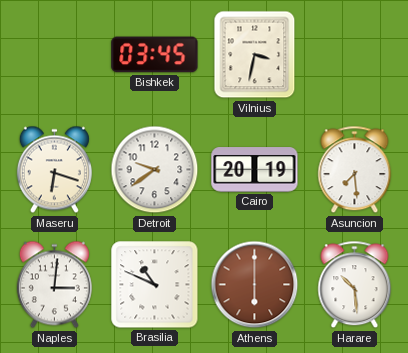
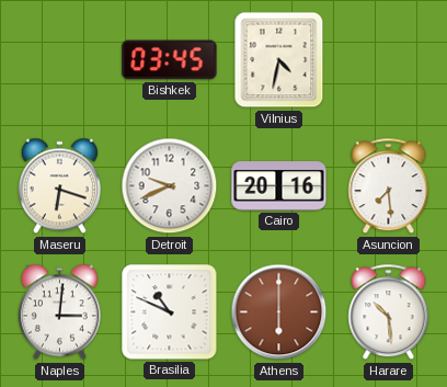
Vilnius: 3:32 -> 4:32 (279, 60)
Detroit: 9:39 -> 9:41 (170, 186)
Cairo: 20:19 -> 20:16 (279, 186)
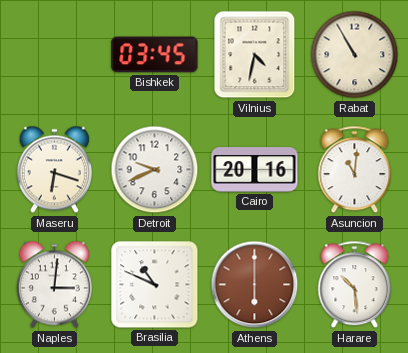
Rabat: none -> 10:55 (355, 55)
Asuncion: 7:29 -> 11:01 (355, 170)
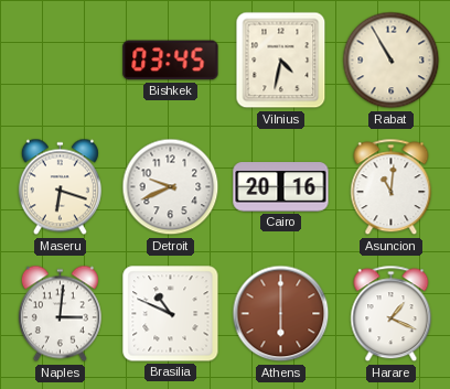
Harare: 10:29 -> 1:19 (392, 314)
